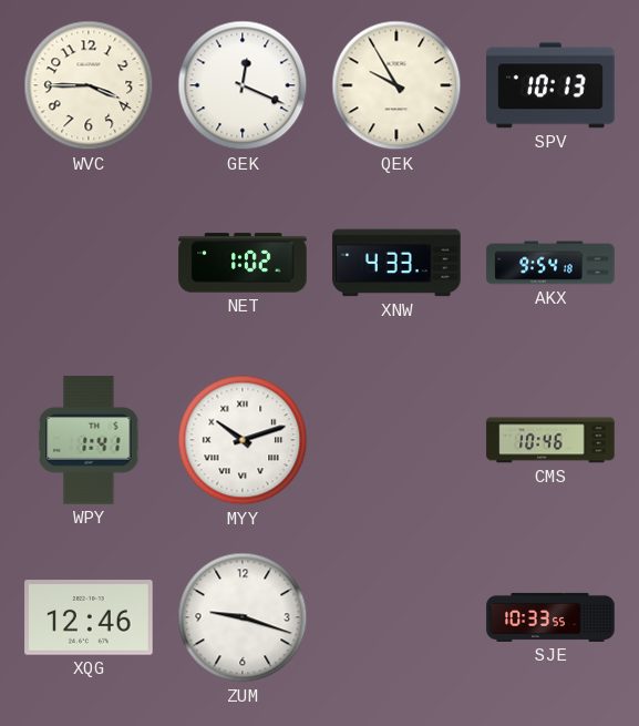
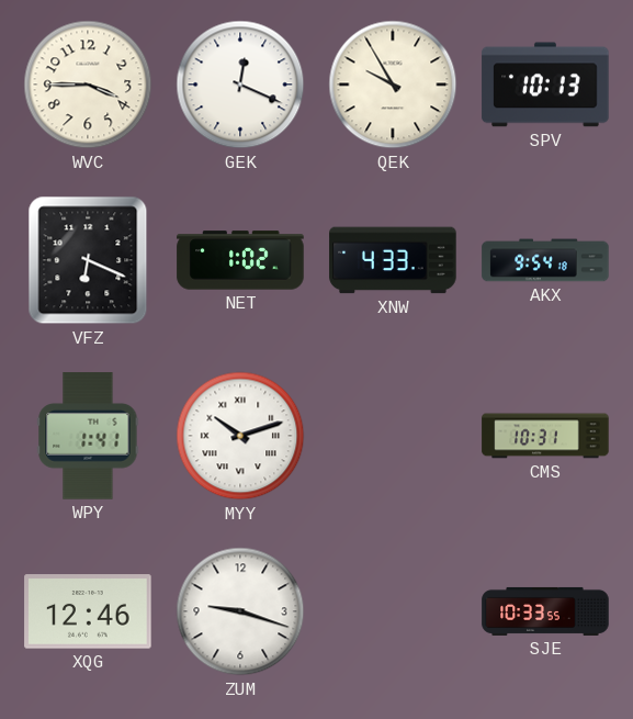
VFZ: none -> 6:19 (88, 260)
CMS: 10:46 -> 10:31 (545, 436)
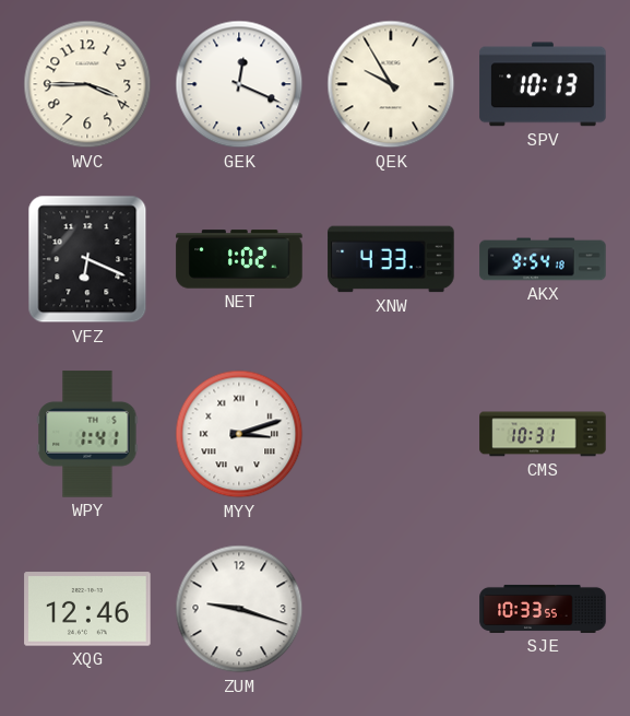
MYY: 10:12 -> 3:12 (239, 434)
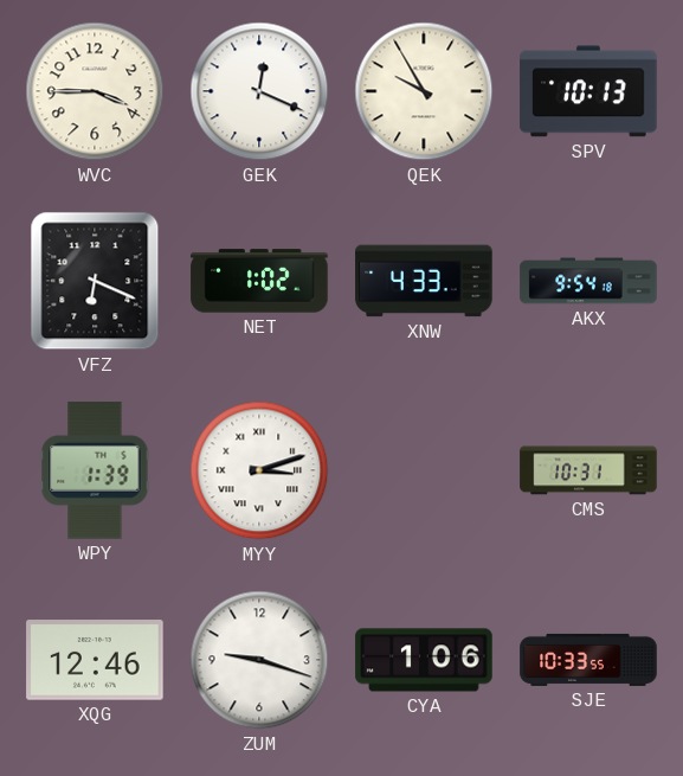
WPY: 1:41 -> 1:39 (95, 470)
CYA: none -> 1:06 (424, 660)
